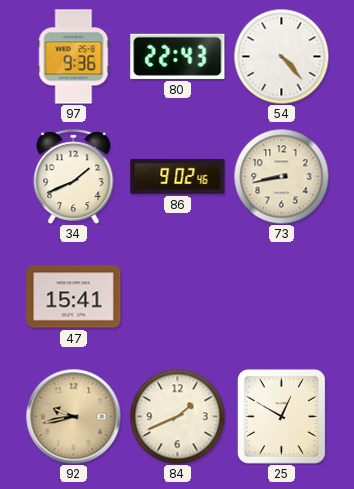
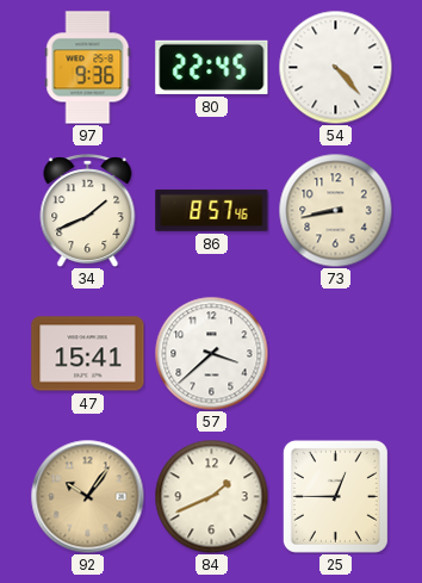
80: 22:43 -> 22:45 (212, 67)
86: 9:02 -> 8:57 (212, 210)
57: none -> 3:38 (211, 353)
92: 9:43 -> 10:06 (87, 496)
25: 12:50 -> 12:45 (335, 496)
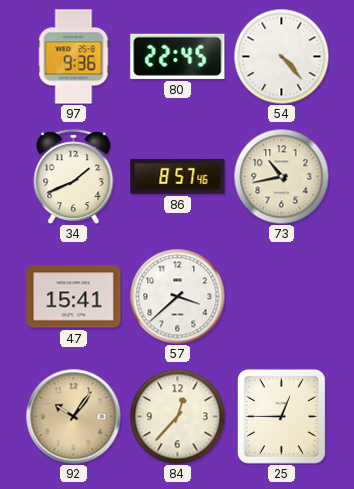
73: 8:43 -> 10:43 (281, 176)
84: 1:41 -> 12:37 (177, 416)
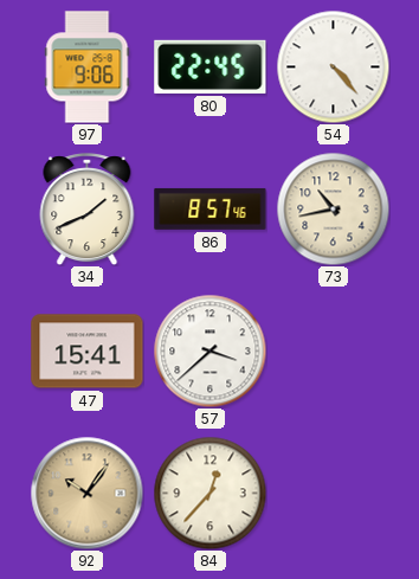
97: 9:36 -> 9:06 (88, 67)
25: 12:45 -> none (281, 416)
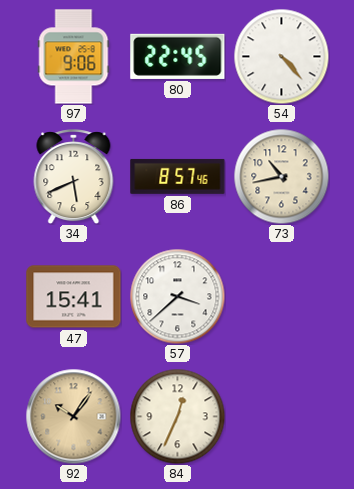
34: 1:41 -> 5:41 (74, 177)
84: 12:37 -> 12:34 (177, 416)
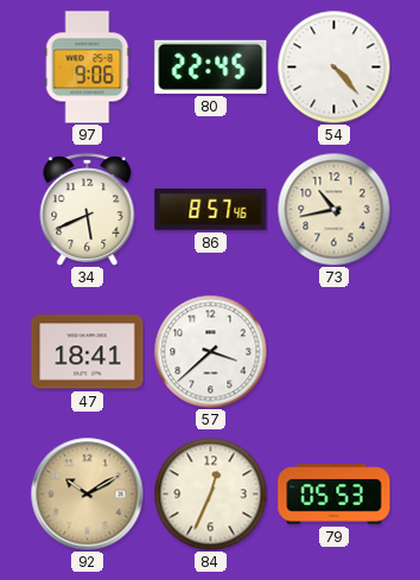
47: 15:41 -> 18:41 (88, 352)
92: 10:06 -> 10:10 (87, 493)
79: none -> 05:53 (335, 495)
